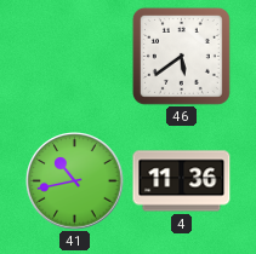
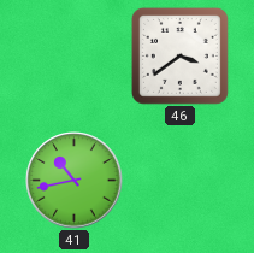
46: 5:39 -> 3:39 (179, 55)
4: 11:36 -> none (182, 181)
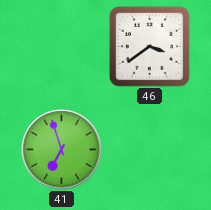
41: 10:43 -> 6:57 (62, 150)
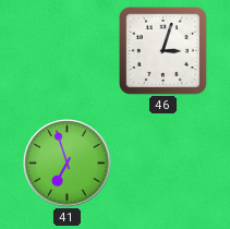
46: 3:39 -> 3:03 (162, 50)
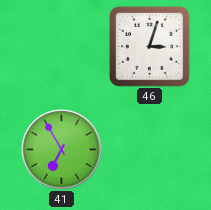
41: 6:57 -> 6:55 (62, 150)
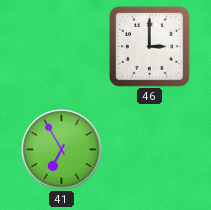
46: 3:03 -> 3:00 (149, 46)
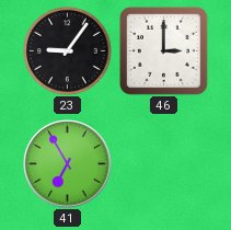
23: none -> 9:06 (68, 51)
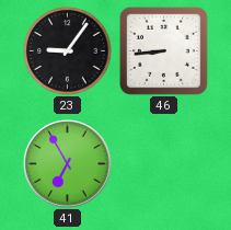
46: 3:00 -> 8:44 (163, 50)
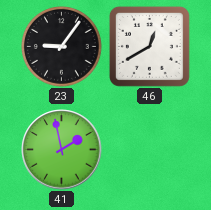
46: 8:44 -> 12:40 (149, 46)
41: 6:55 -> 1:58 (62, 150)
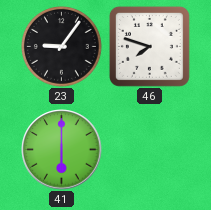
46: 12:40 -> 7:48 (149, 46)
41: 1:58 -> 6:00 (62, 150)
